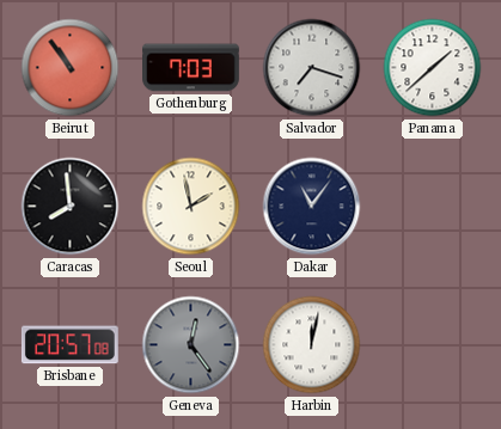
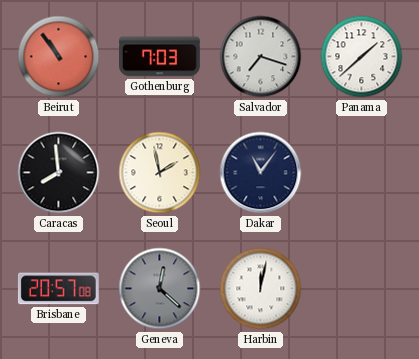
Geneva: 12:24 -> 12:22 (160, 289)
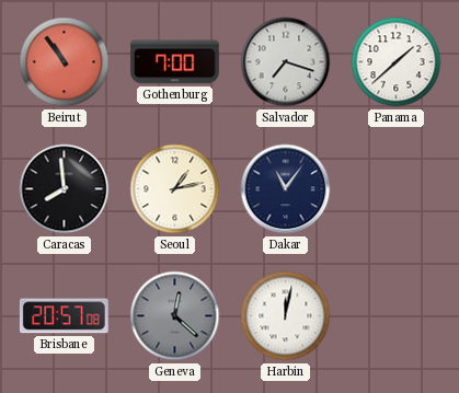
Gothenburg: 7:03 -> 7:00 (175, 62)
Seoul: 1:58 -> 1:13 (175, 189)
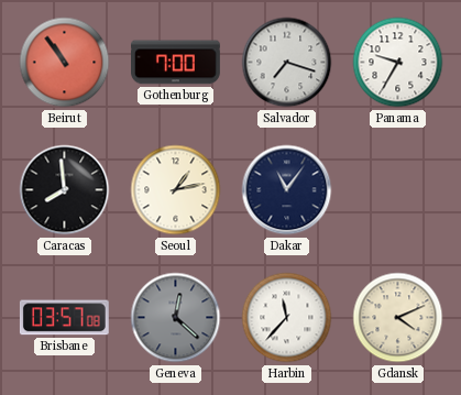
Panama: 1:38 -> 9:35 (398, 63)
Brisbane: 20:57 -> 03:57 (64, 318)
Harbin: 12:02 -> 11:37 (287, 318)
Gdansk: none -> 4:11 (398, 318)
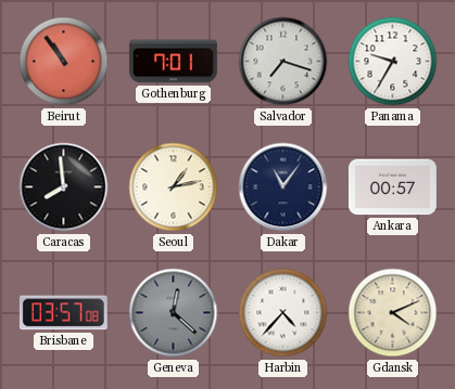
Gothenburg: 7:00 -> 7:01 (174, 62)
Ankara: none -> 00:57 (393, 187)
Harbin: 11:37 -> 4:37 (283, 313)
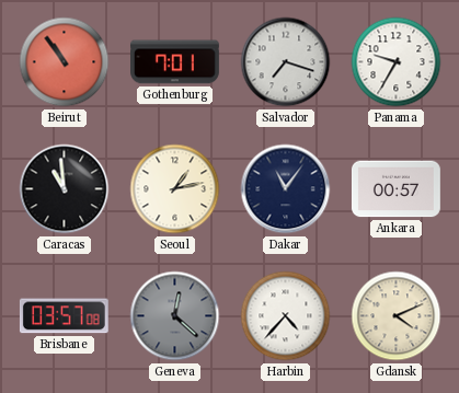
Caracas: 7:59 -> 10:59 (65, 189)
